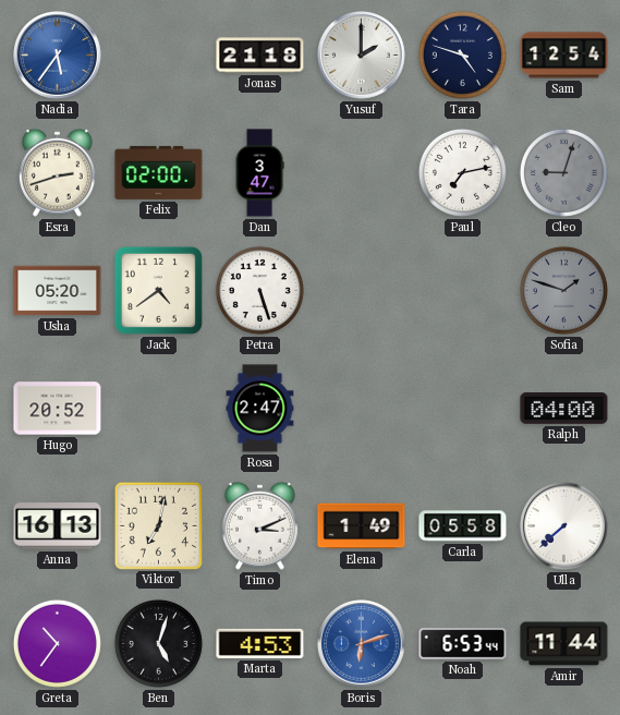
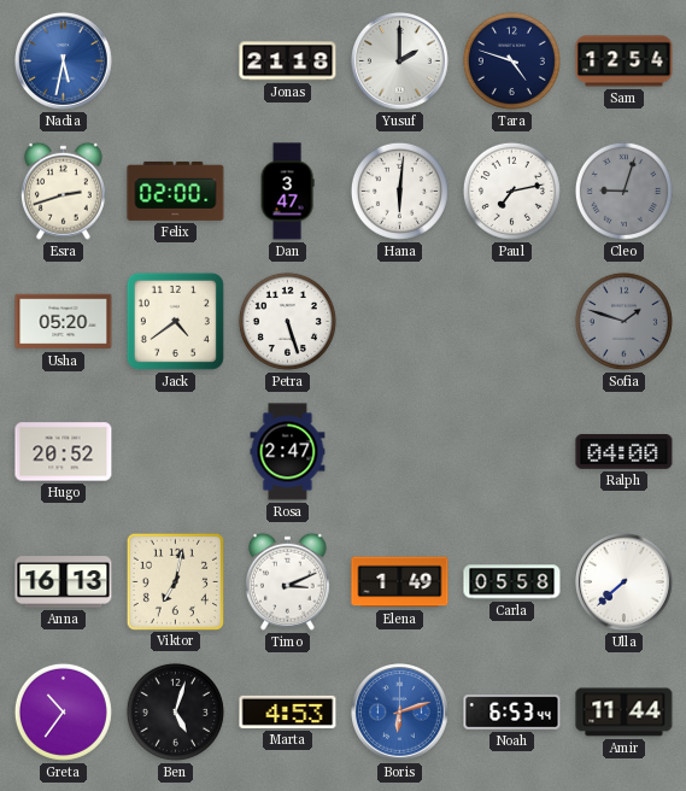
Nadia: 5:36 -> 5:32 (64, 61)
Hana: none -> 6:01 (399, 191)
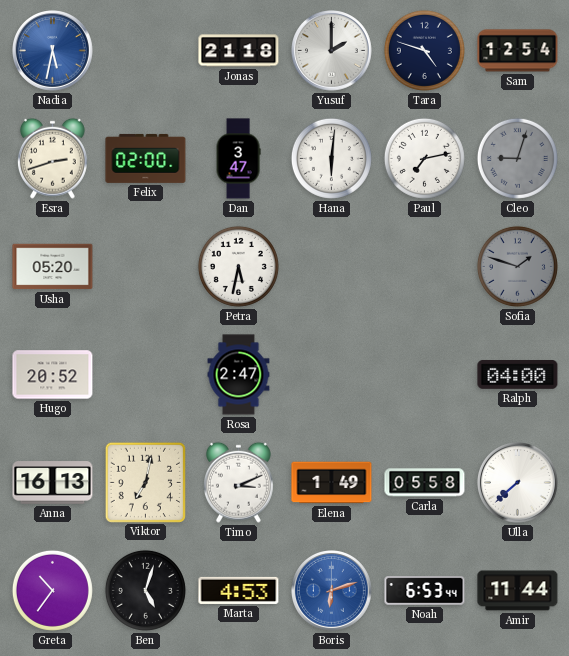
Jack: 4:39 -> none (175, 321)
Petra: 5:27 -> 5:32 (238, 266)
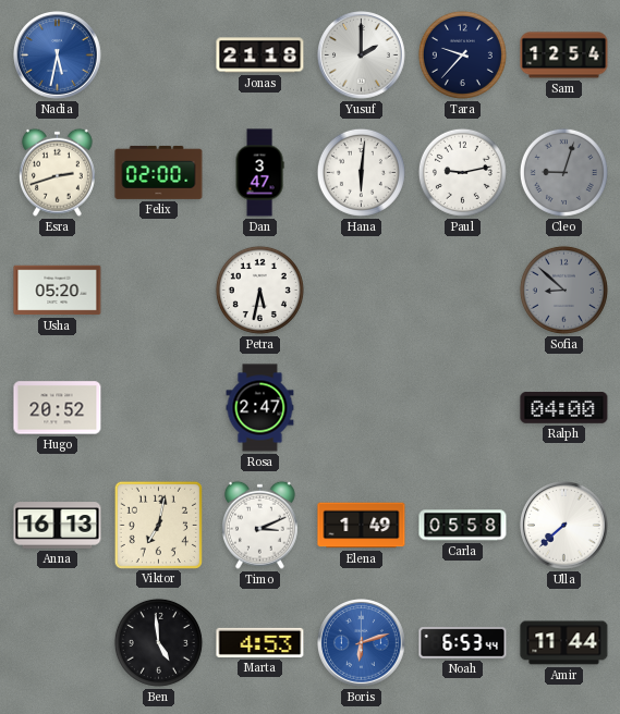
Tara: 4:48 -> 9:37 (462, 54)
Paul: 7:13 -> 9:13 (462, 172)
Sofia: 1:48 -> 8:52 (563, 290)
Greta: 10:36 -> none (52, 590)
Ben: 5:03 -> 4:59 (158, 642)
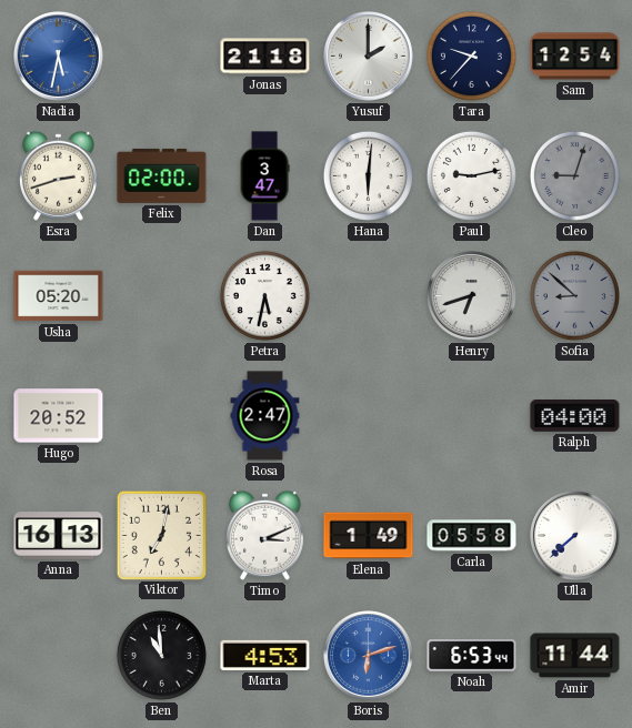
Henry: none -> 6:42 (472, 296)
Ben: 4:59 -> 10:59 (161, 655)
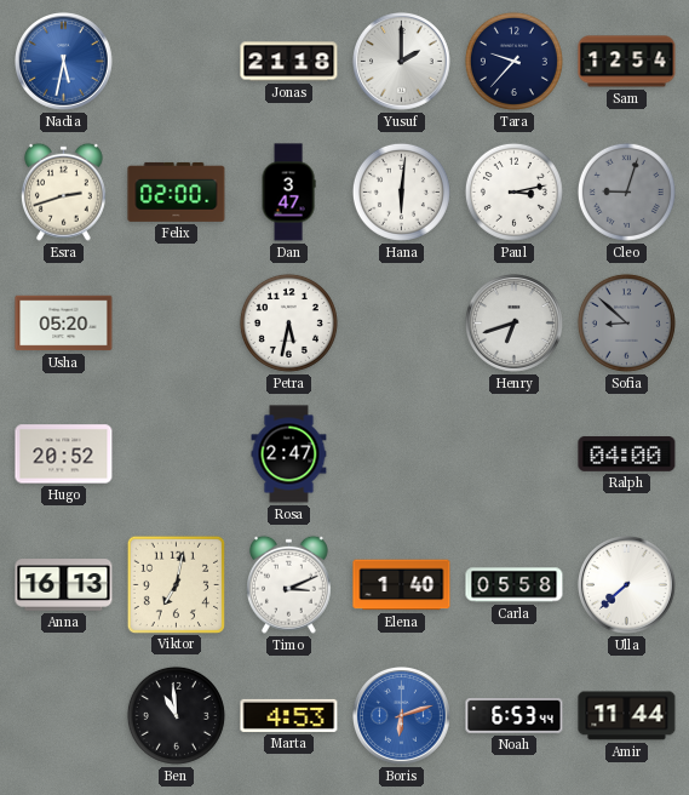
Paul: 9:13 -> 3:13 (513, 191)
Elena: 1:49 -> 1:40 (402, 585)
